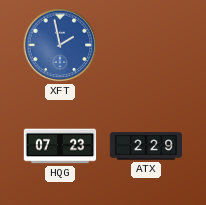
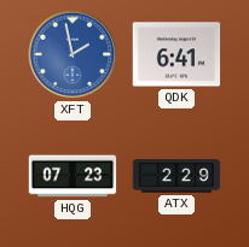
QDK: none -> 6:41 (176, 54)
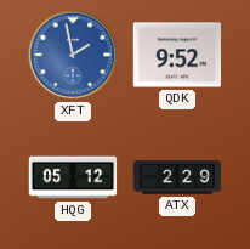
QDK: 6:41 -> 9:52 (177, 55)
HQG: 07:23 -> 05:12 (73, 177)
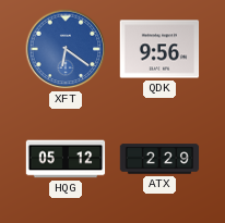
XFT: 1:58 -> 6:21 (66, 49)
QDK: 9:52 -> 9:56 (159, 49)
